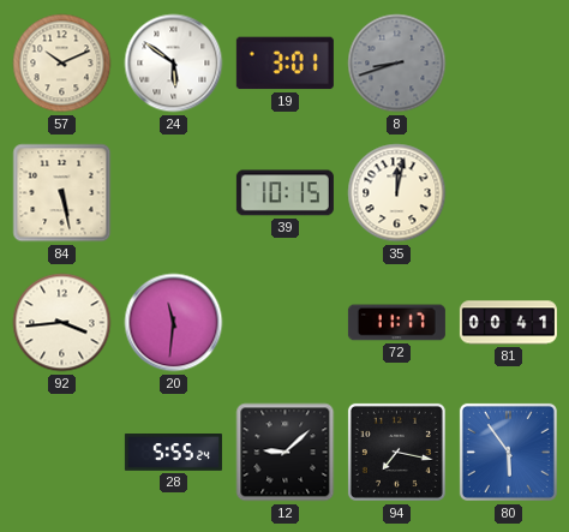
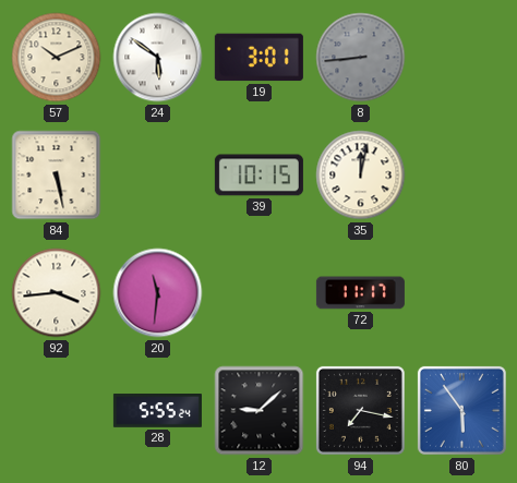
8: 8:42 -> 8:44 (361, 58)
81: 00:41 -> none (508, 323)
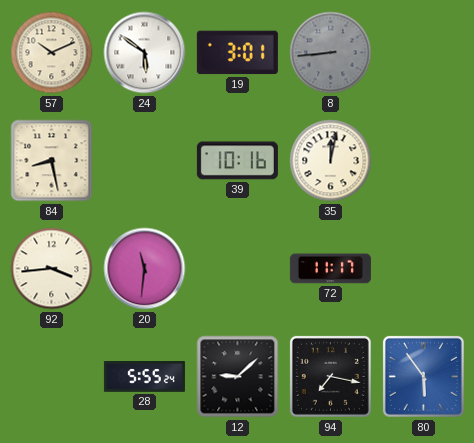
84: 5:28 -> 8:28 (52, 161)
39: 10:15 -> 10:16 (237, 161)
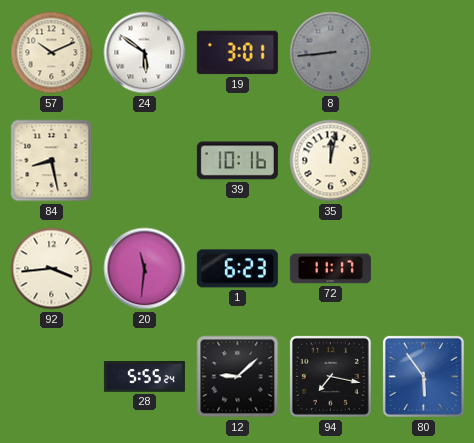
1: none -> 6:23 (237, 269)
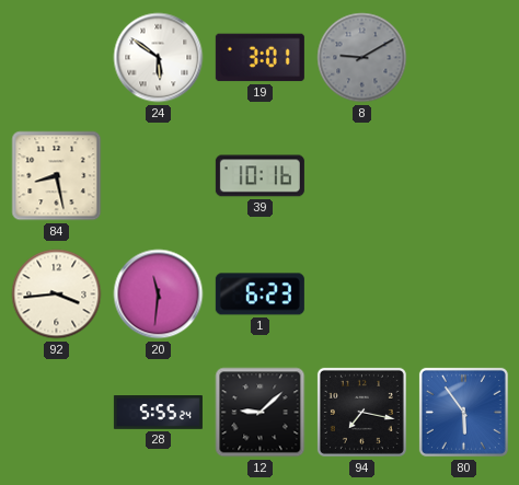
57: 10:11 -> none (52, 53)
8: 8:44 -> 9:10 (362, 58)
35: 12:02 -> none (331, 161)
72: 11:17 -> none (330, 269)
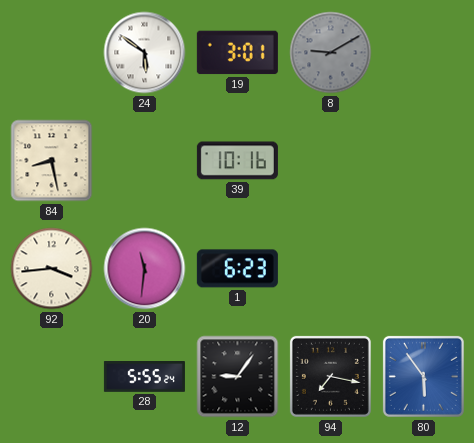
12: 9:08 -> 9:06 (238, 377)
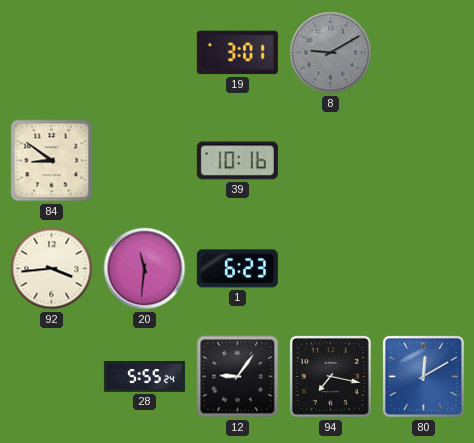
24: 5:51 -> none (145, 53)
84: 8:28 -> 8:51 (52, 161)
80: 5:54 -> 12:10 (423, 376)
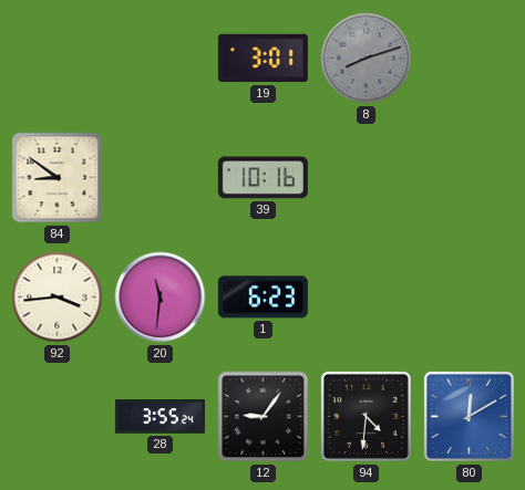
8: 9:10 -> 8:12 (367, 59)
28: 5:55 -> 3:55 (159, 417)
94: 7:17 -> 4:31 (366, 416)
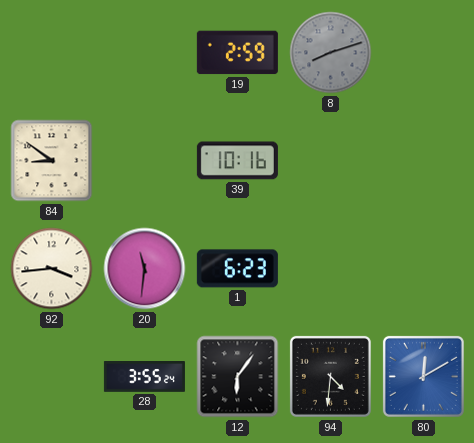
19: 3:01 -> 2:59 (237, 53)
12: 9:06 -> 6:06 (238, 377)
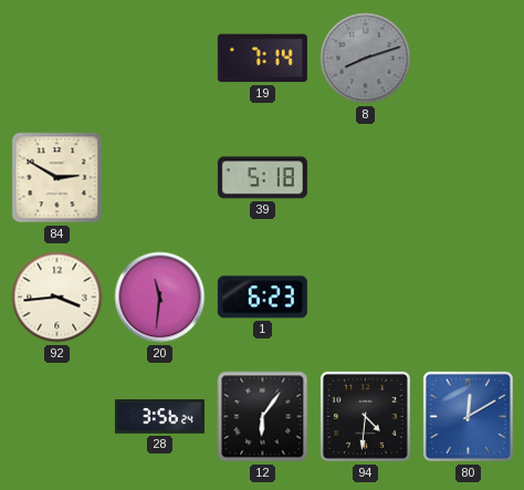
19: 2:59 -> 7:14 (262, 59)
84: 8:51 -> 2:50 (57, 178)
39: 10:16 -> 5:18 (262, 178)
28: 3:55 -> 3:56 (159, 417)
